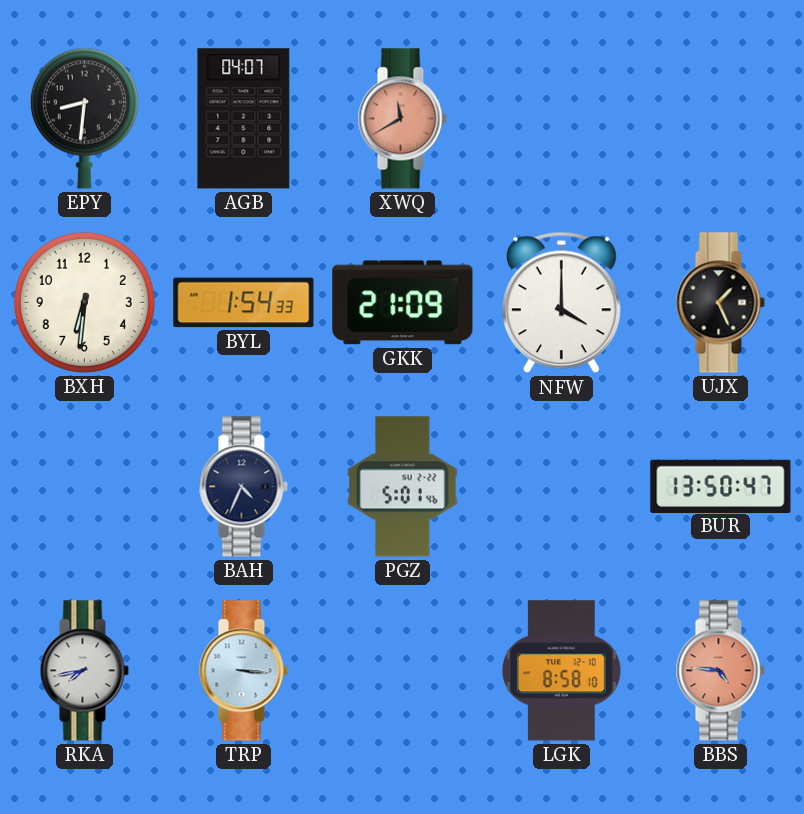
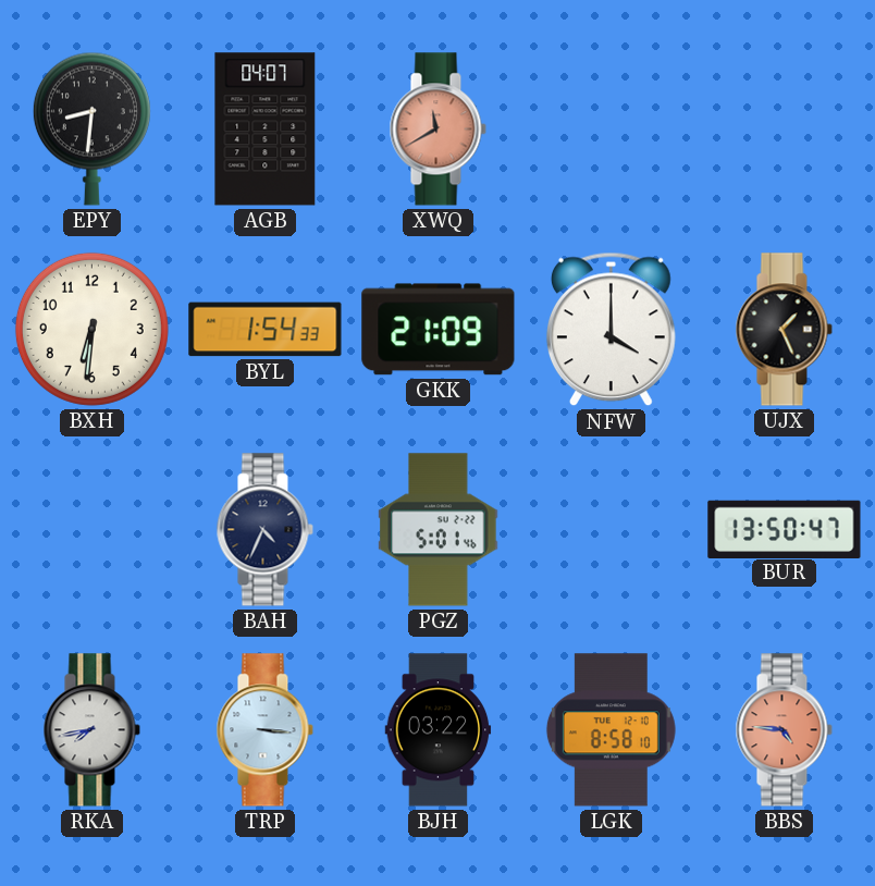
BJH: none -> 03:22 (439, 730)
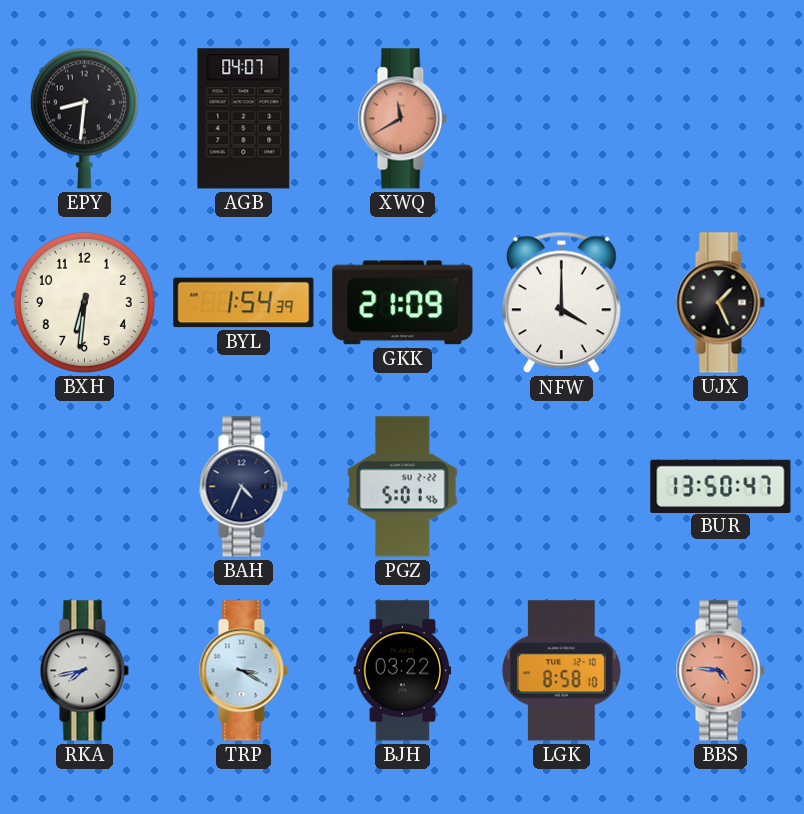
BYL: 1:54:33 -> 1:54:39 (244, 303)
TRP: 3:16 -> 3:20 (243, 671)
